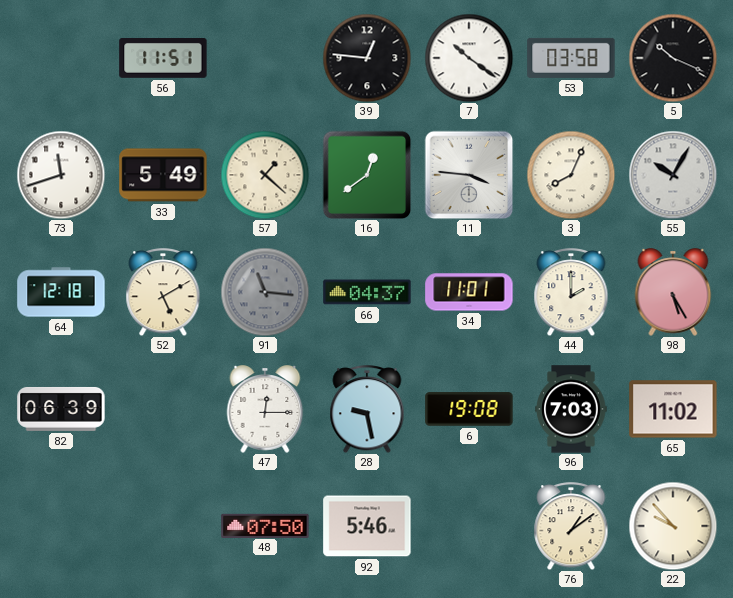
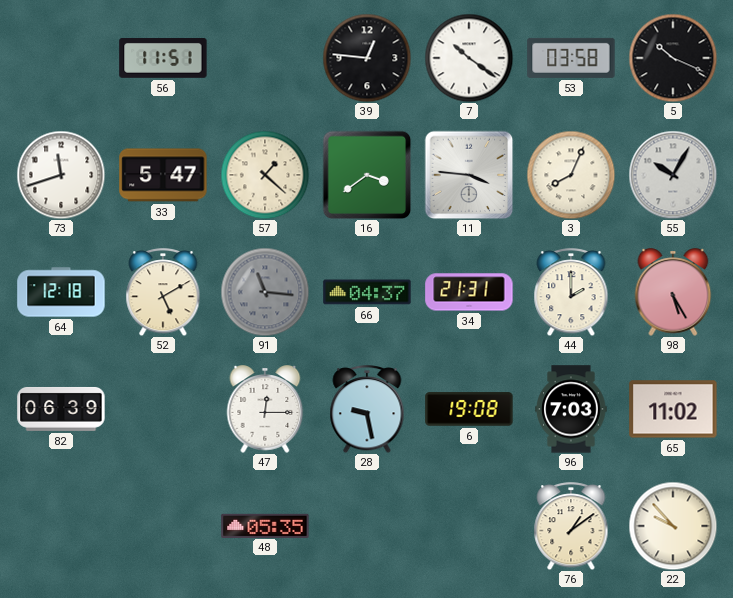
33: 5:49 -> 5:47 (163, 175)
16: 12:39 -> 3:39 (367, 175)
34: 11:01 -> 21:31 (469, 292)
48: 07:50 -> 05:35 (265, 525)
92: 5:46 -> none (367, 526)
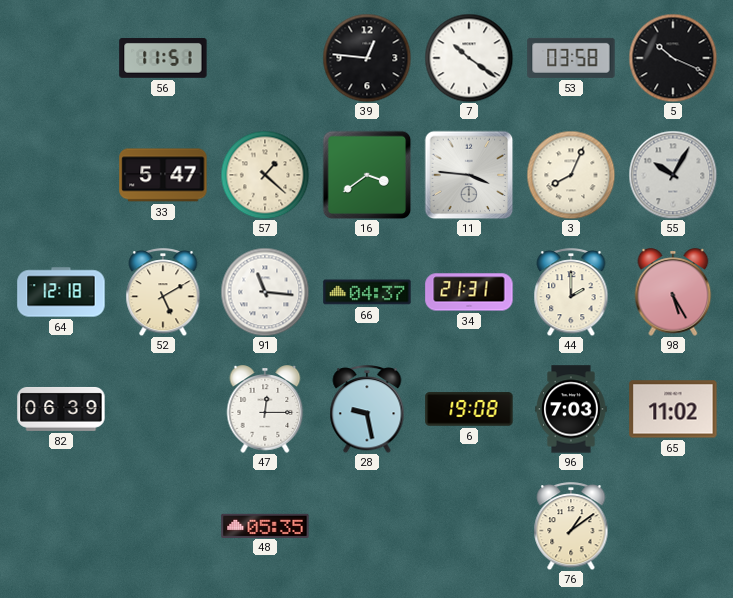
73: 11:42 -> none (61, 175)
91 dial: grey -> white (265, 292)
22: 9:53 -> none (673, 526)
